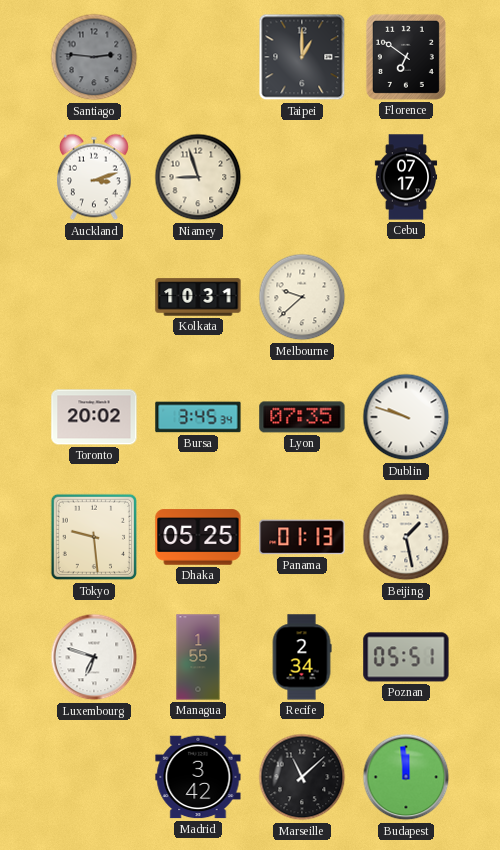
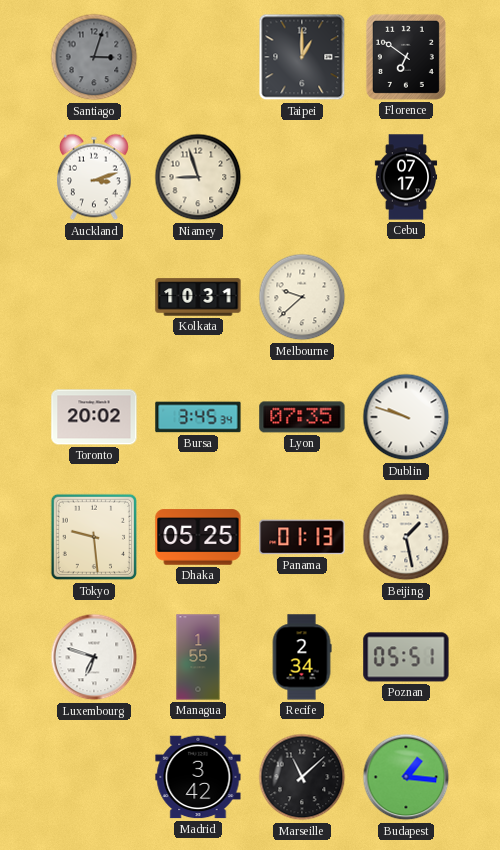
Santiago: 2:46 -> 3:03 (94, 57)
Budapest: 11:59 -> 1:16 (406, 777)
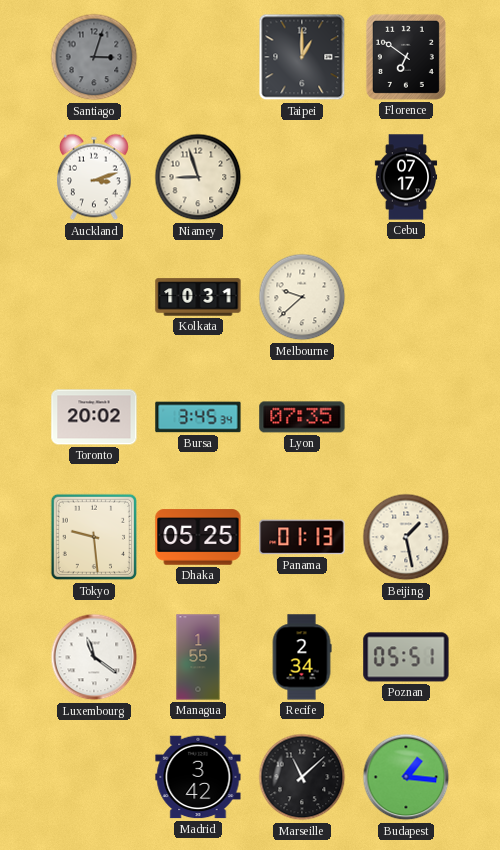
Dublin: 9:48 -> none (406, 417)
Luxembourg: 6:48 -> 11:21 (94, 657)
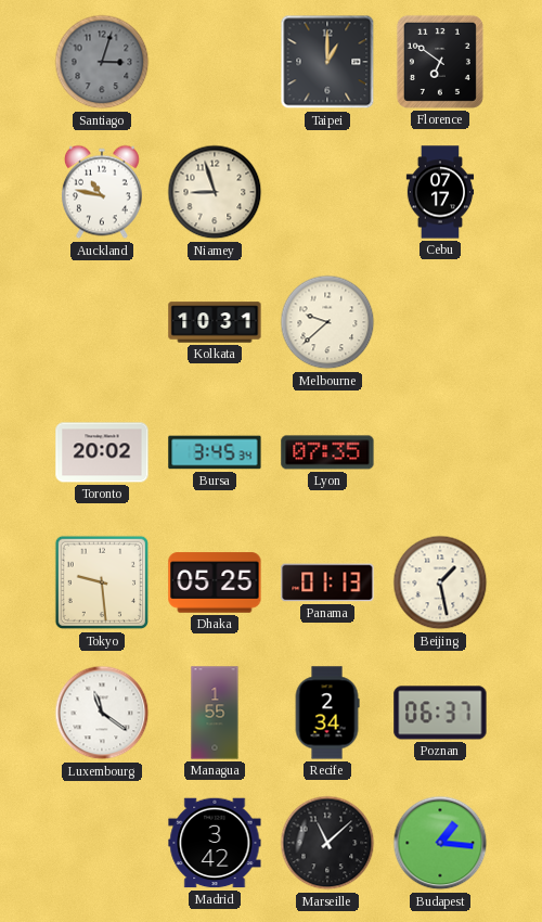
Auckland: 3:12 -> 10:47 (102, 192)
Poznan: 05:51 -> 06:37 (440, 713)
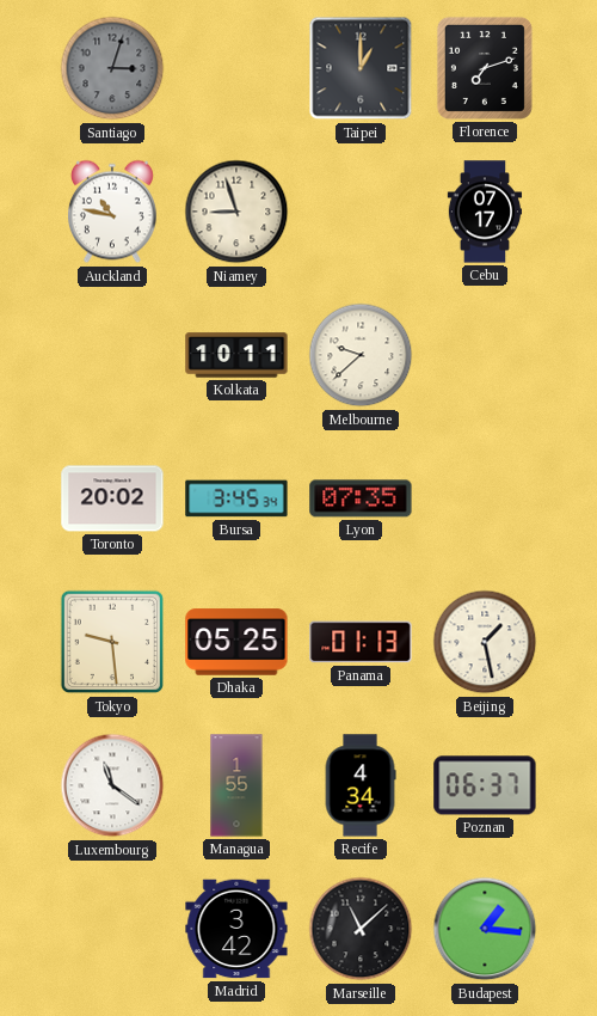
Florence: 6:51 -> 7:12 (485, 68)
Kolkata: 10:31 -> 10:11 (236, 355)
Recife: 2:34 -> 4:34 (361, 785)
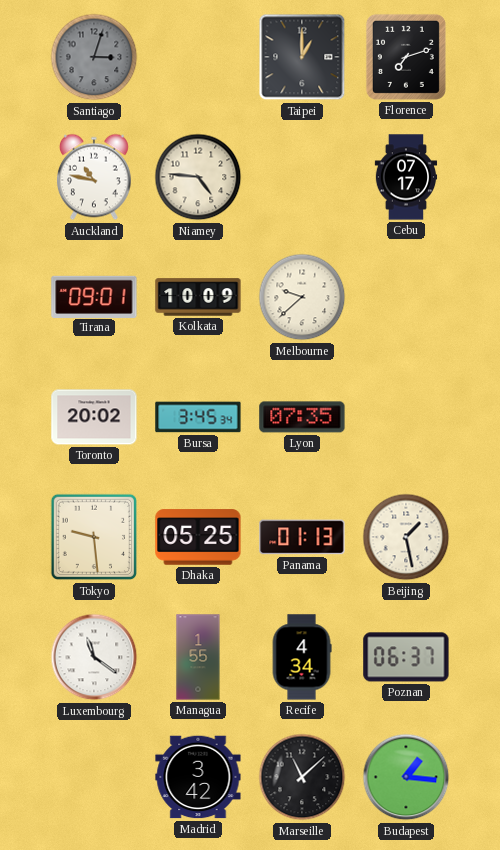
Niamey: 8:57 -> 4:46 (198, 177)
Tirana: none -> 09:01 (94, 296)
Kolkata: 10:11 -> 10:09 (198, 297)
